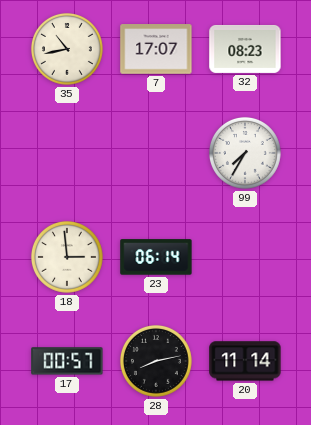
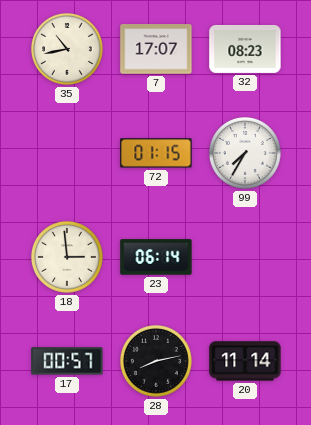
72: none -> 01:15 (156, 153)
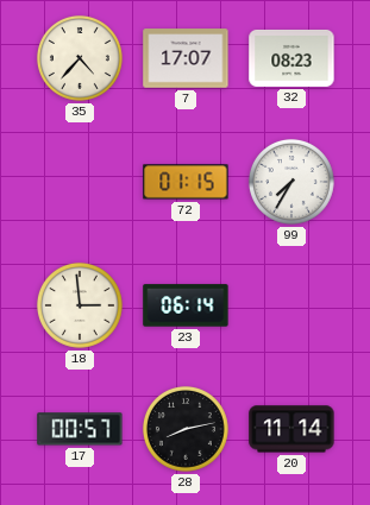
35: 10:43 -> 4:37 (80, 58)
